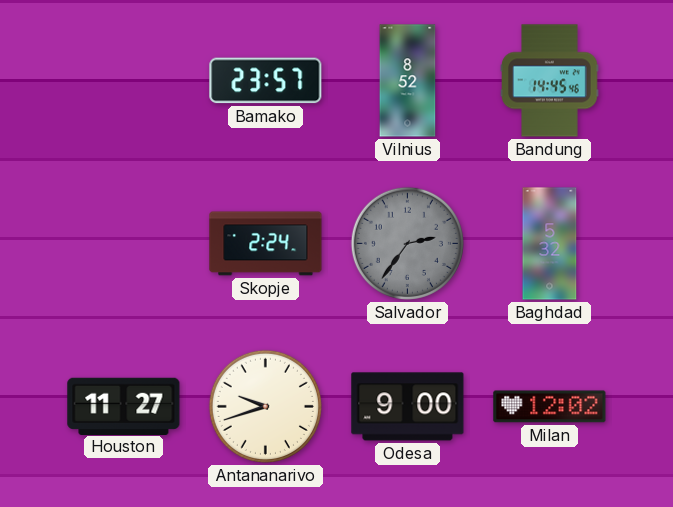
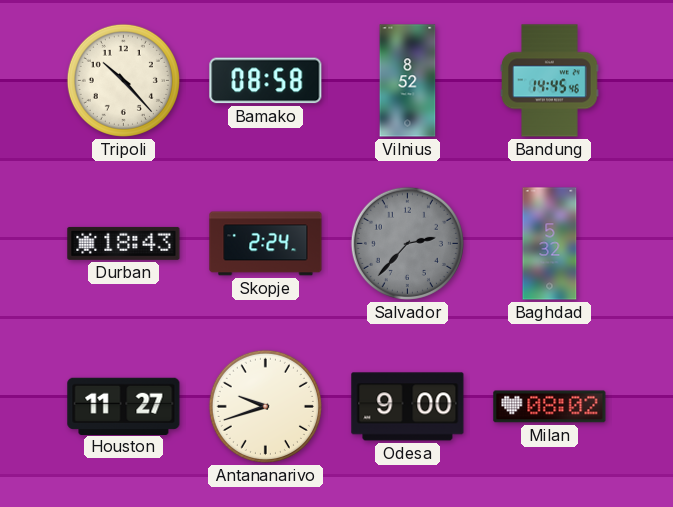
Tripoli: none -> 10:23 (123, 80)
Bamako: 23:57 -> 08:58 (266, 81)
Durban: none -> 18:43 (124, 243)
Salvador: 2:36 -> 2:37 (407, 243)
Milan: 12:02 -> 08:02 (550, 407)
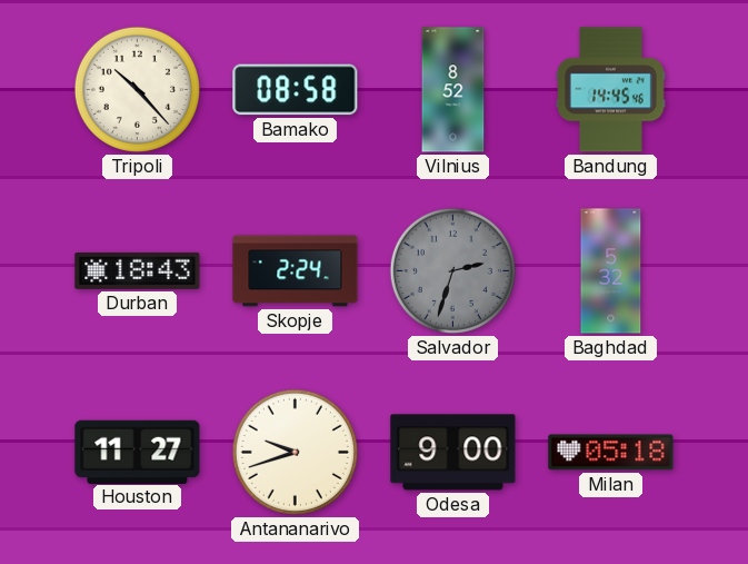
Salvador: 2:37 -> 2:33 (452, 270)
Milan: 08:02 -> 05:18 (611, 453)
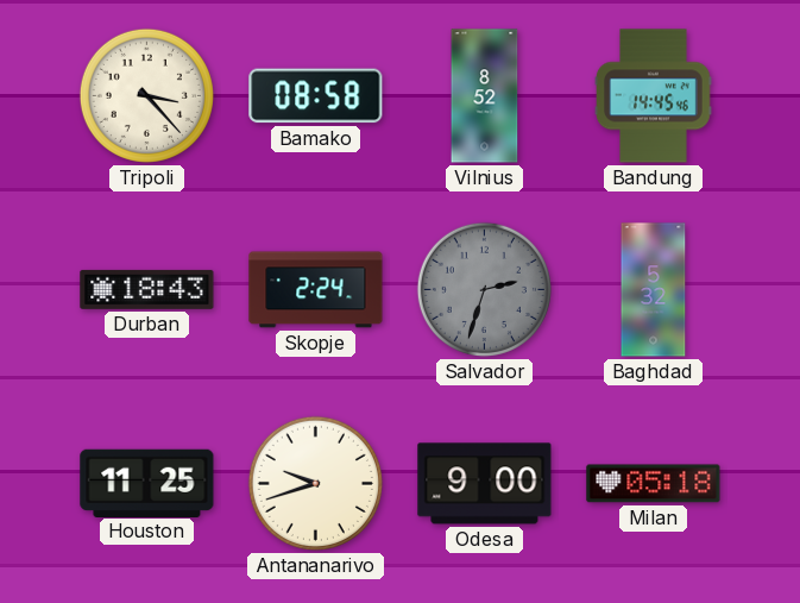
Tripoli: 10:23 -> 3:23 (146, 95)
Houston: 11:27 -> 11:25 (147, 483)
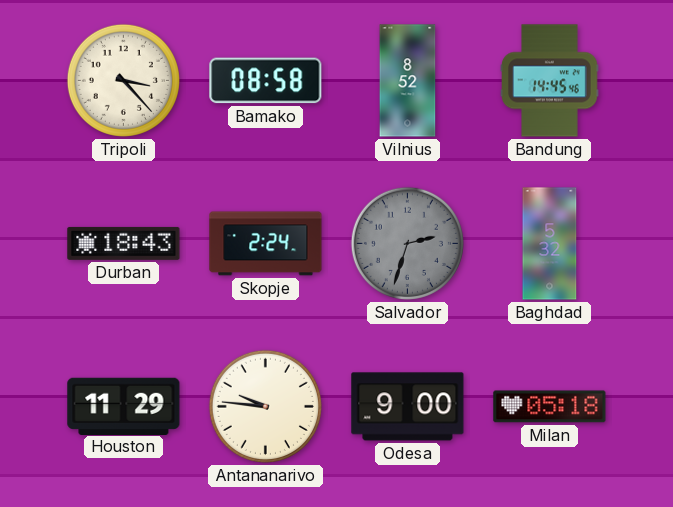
Houston: 11:25 -> 11:29 (124, 406)
Antananarivo: 9:42 -> 9:46 (265, 406)
